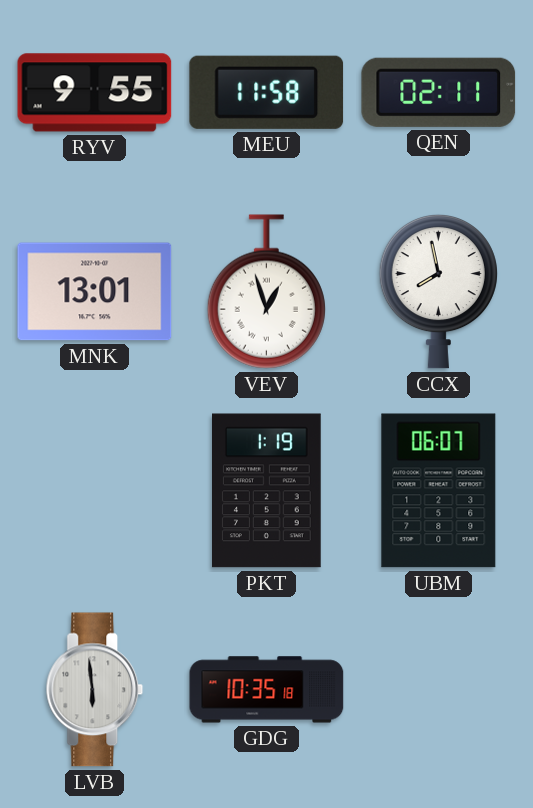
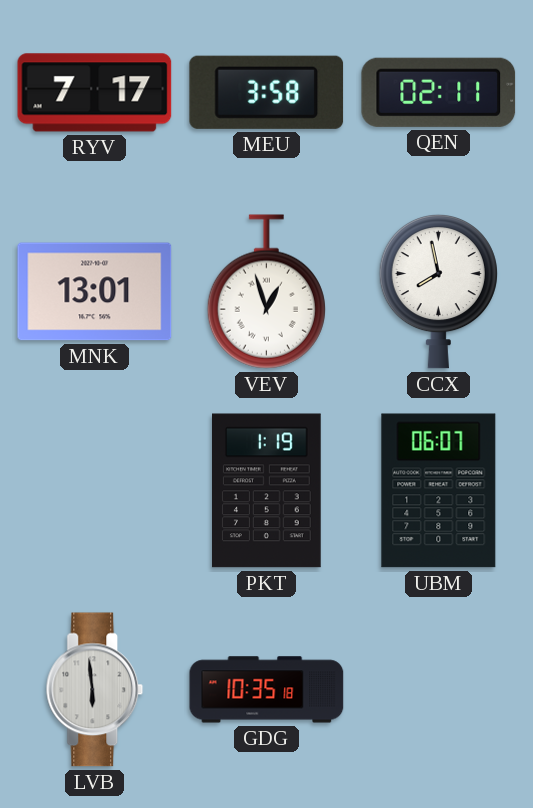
RYV: 9:55 -> 7:17 (95, 93)
MEU: 11:58 -> 3:58 (267, 92)
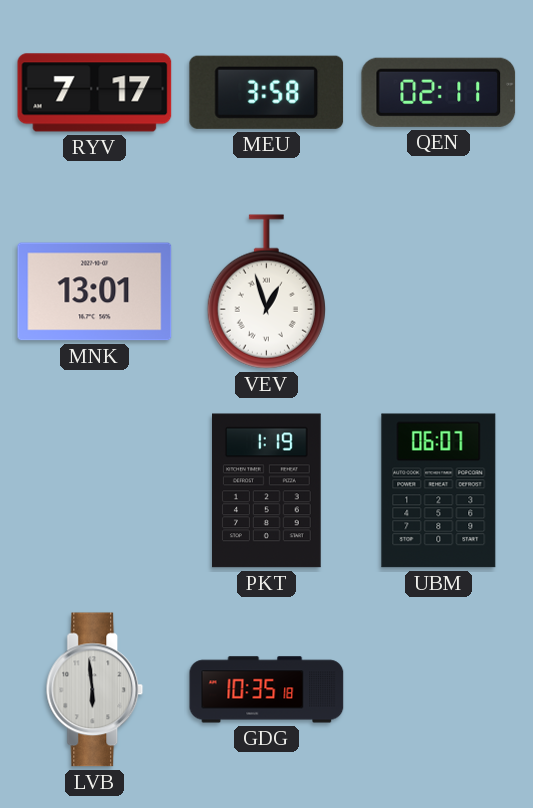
CCX: 7:58 -> none (438, 291)
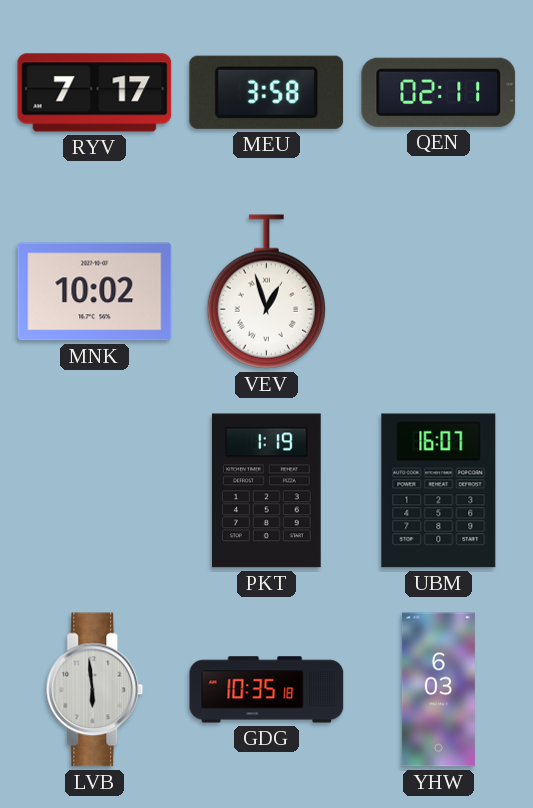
MNK: 13:01 -> 10:02 (95, 292)
UBM: 06:07 -> 16:07 (439, 491)
YHW: none -> 6:03 (438, 690)
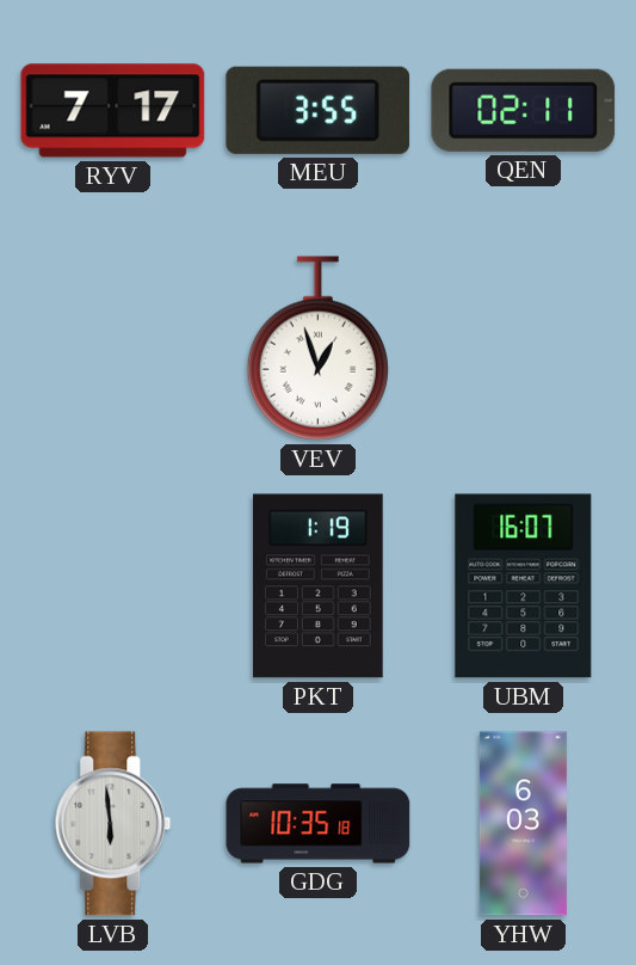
MEU: 3:58 -> 3:55 (319, 110)
MNK: 10:02 -> none (95, 292)
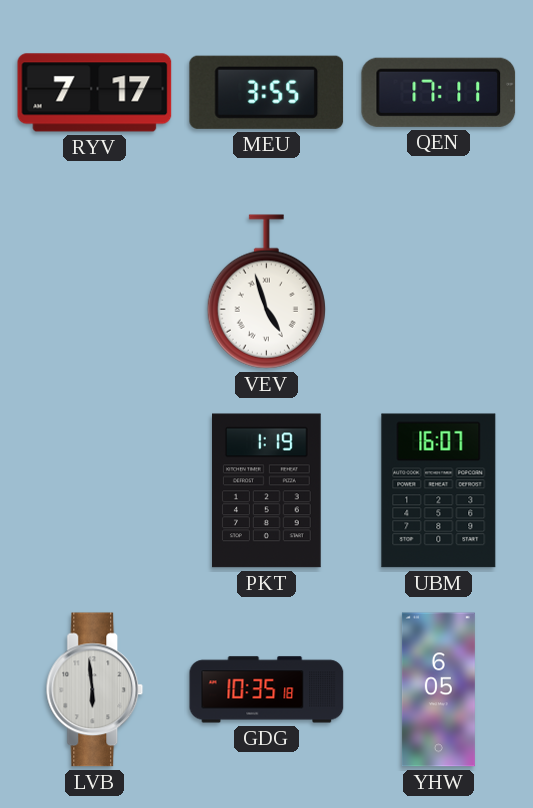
QEN: 02:11 -> 17:11 (439, 92)
VEV: 12:57 -> 4:57 (266, 292)
YHW: 6:03 -> 6:05 (438, 690)
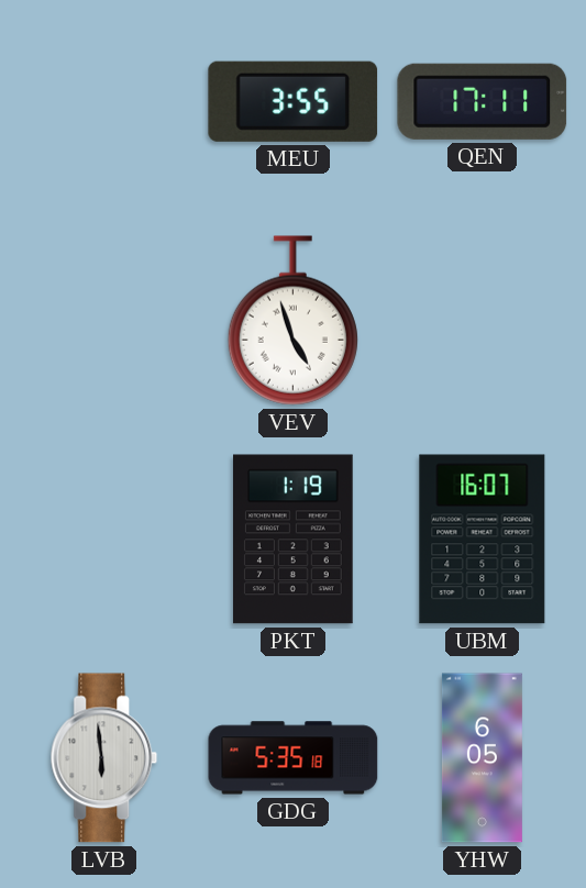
RYV: 7:17 -> none (95, 93)
GDG: 10:35 -> 5:35 (294, 758)
